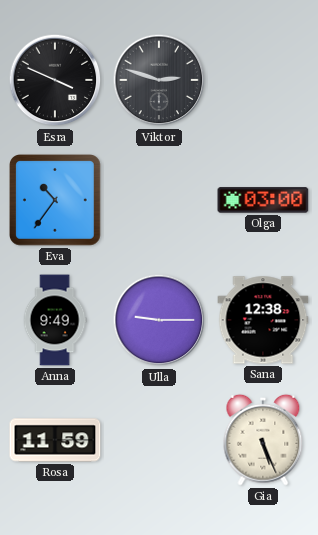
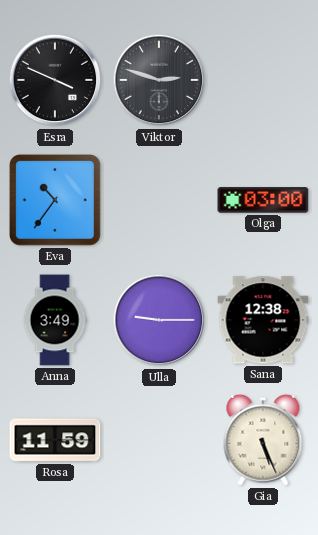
Anna: 9:49 -> 3:49 (55, 320)
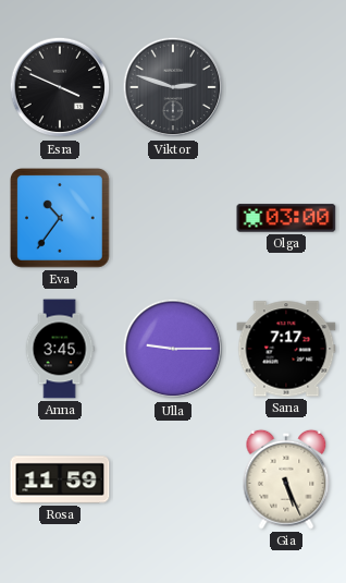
Anna: 3:49 -> 3:45 (60, 349)
Sana: 12:38 -> 7:17 (286, 349)
